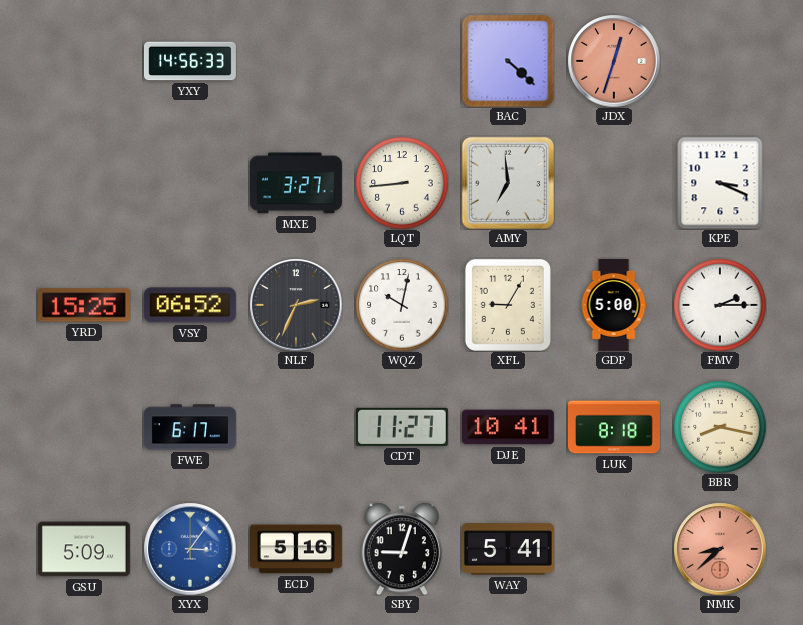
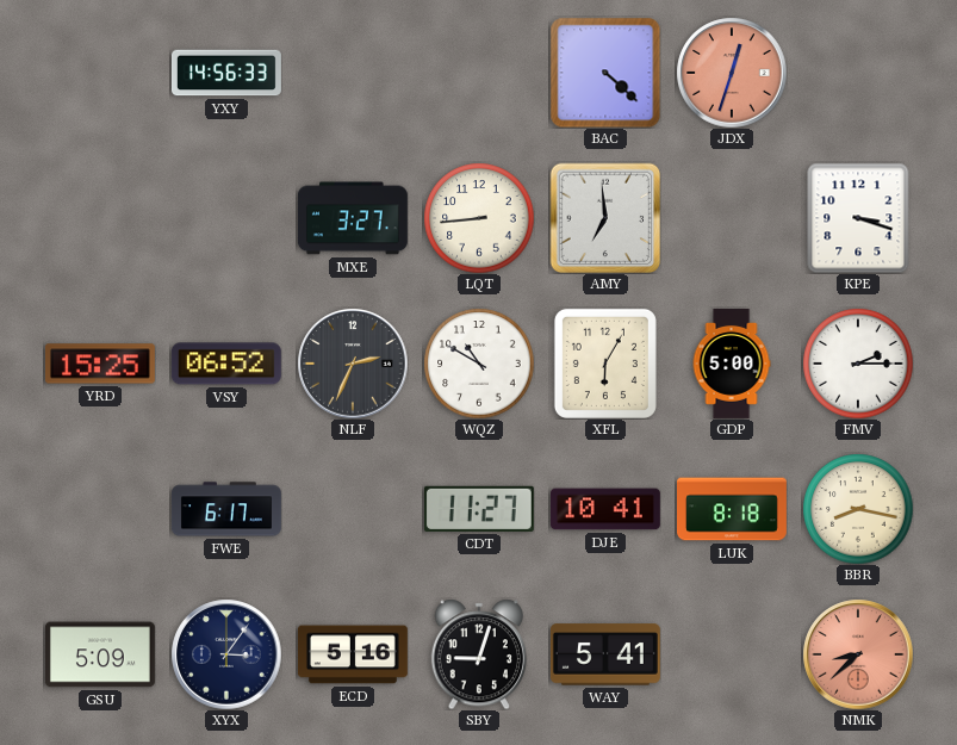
KPE: 3:19 -> 3:18 (858, 218)
WQZ: 10:02 -> 10:50 (479, 364)
XFL: 9:05 -> 6:05 (605, 364)
XYX dial: blue -> navy (226, 654)
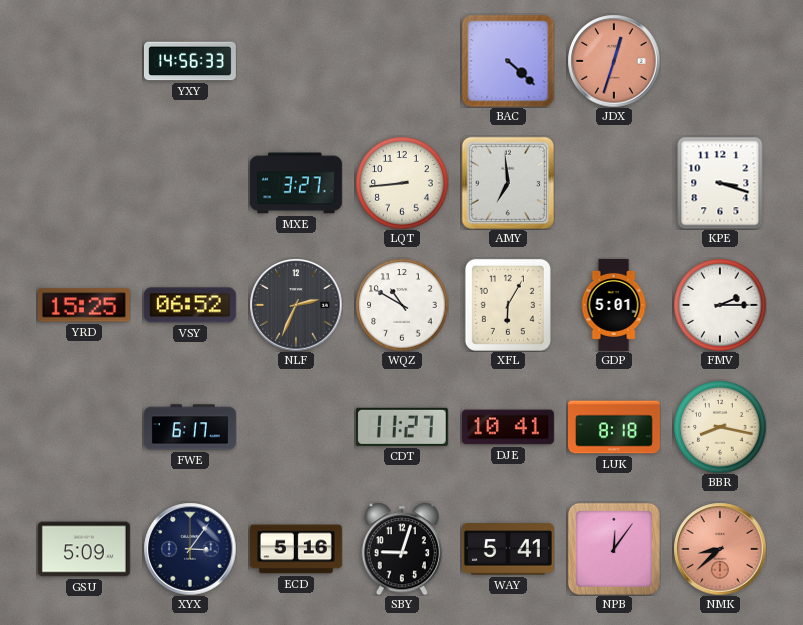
GDP: 5:00 -> 5:01 (614, 305)
NPB: none -> 12:06 (614, 549)
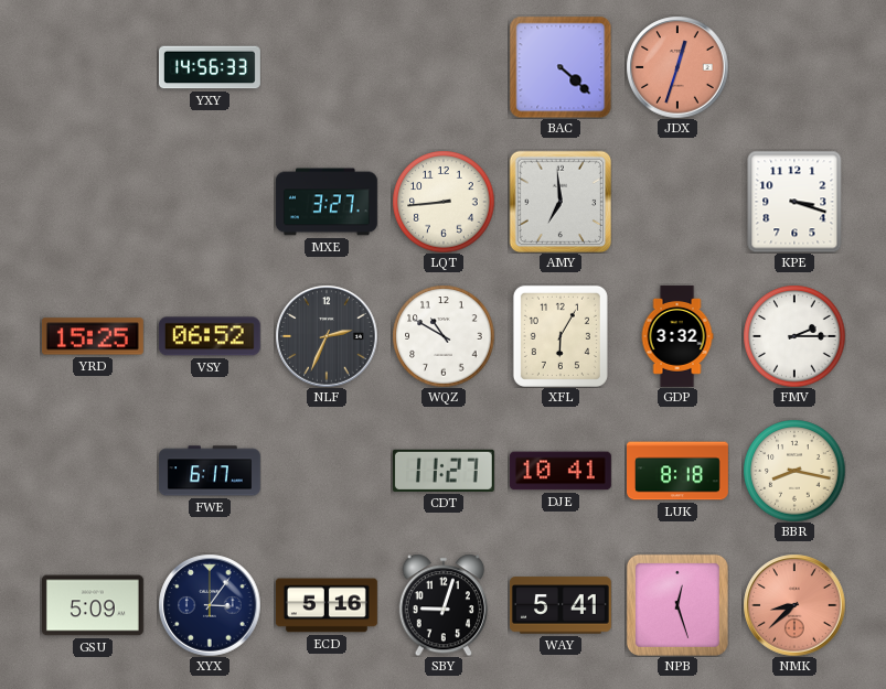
GDP: 5:01 -> 3:32 (677, 336)
NPB: 12:06 -> 12:27 (677, 605)
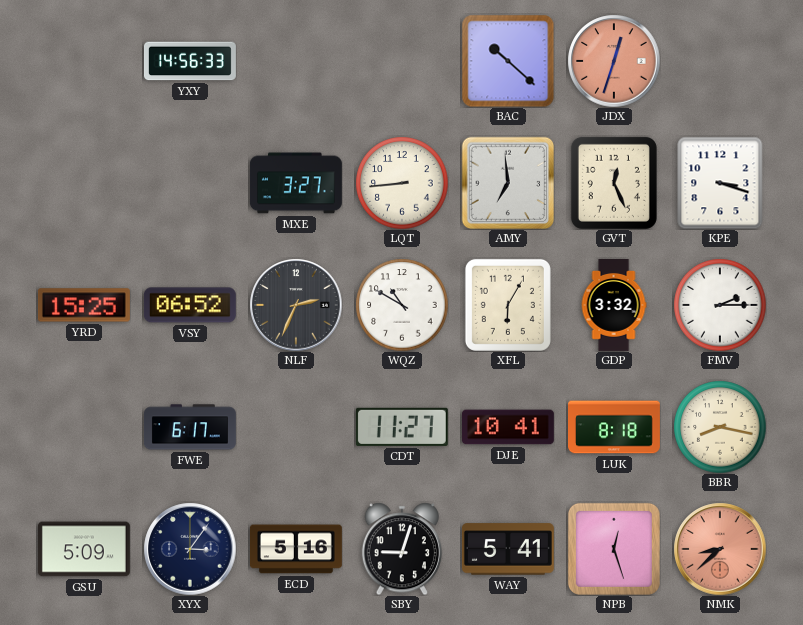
BAC: 4:22 -> 10:22 (508, 61)
GVT: none -> 12:26 (614, 183)
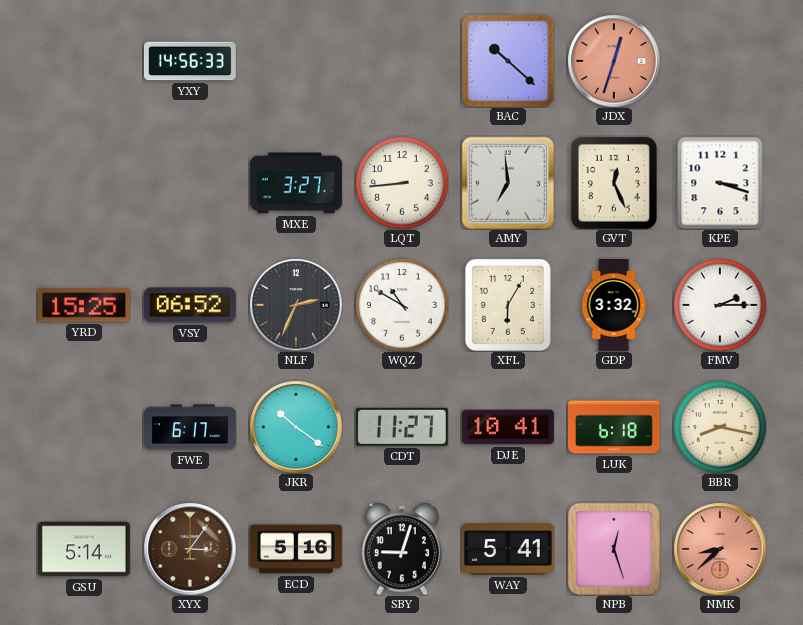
JKR: none -> 10:21 (296, 427)
LUK: 8:18 -> 6:18 (615, 427)
GSU: 5:09 -> 5:14 (84, 549)
XYX dial: navy -> brown (190, 549)
